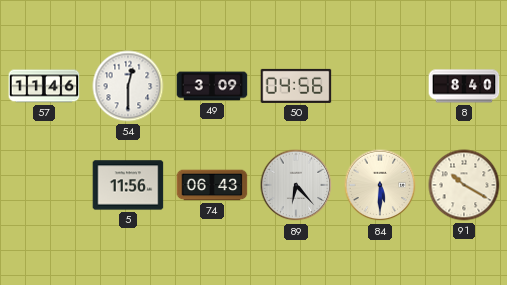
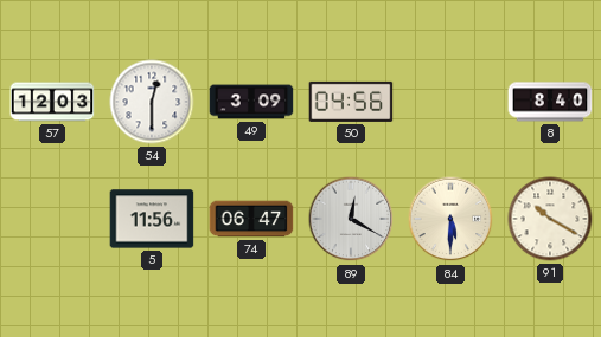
57: 11:46 -> 12:03 (52, 102)
74: 06:43 -> 06:47 (251, 219)
89: 6:23 -> 12:20 (351, 219)
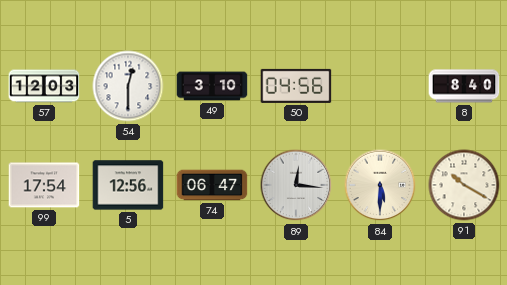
49: 3:09 -> 3:10 (212, 86)
99: none -> 17:54 (44, 185)
5: 11:56 -> 12:56 (128, 185)
89: 12:20 -> 12:16 (296, 185)
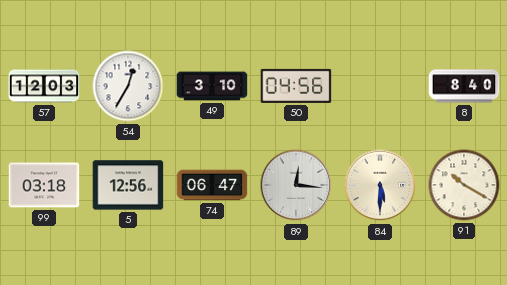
54: 12:30 -> 12:35 (128, 86)
99: 17:54 -> 03:18 (44, 185)
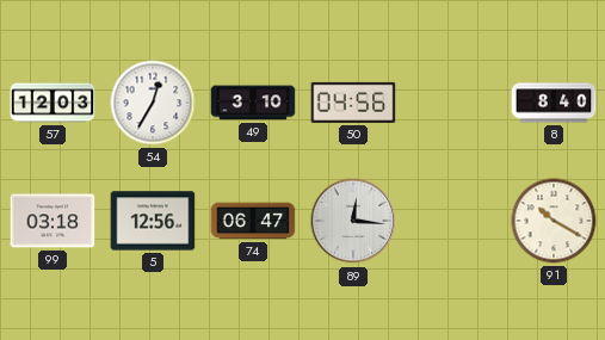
84: 5:30 -> none (380, 185)
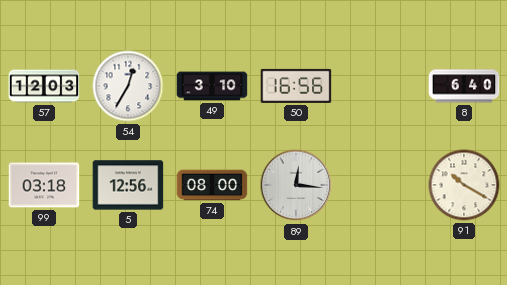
50: 04:56 -> 16:56 (296, 86)
8: 8:40 -> 6:40 (464, 86)
74: 06:47 -> 08:00 (212, 185)
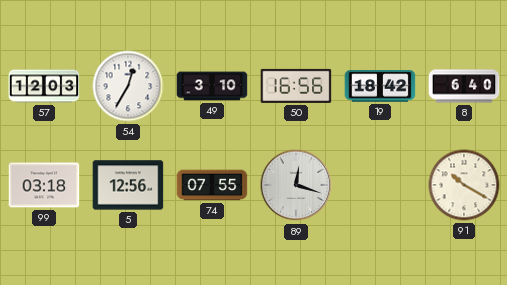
19: none -> 18:42 (380, 86)
74: 08:00 -> 07:55 (212, 185)
89: 12:16 -> 12:18 (296, 185)
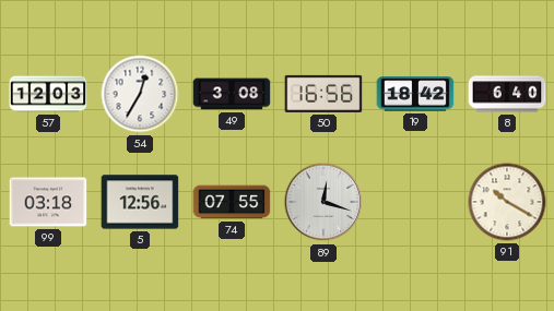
49: 3:10 -> 3:08 (232, 94)
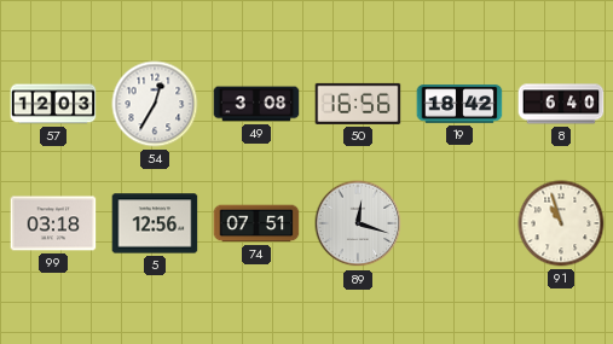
74: 07:55 -> 07:51 (256, 223)
91: 10:20 -> 10:57 (561, 223)
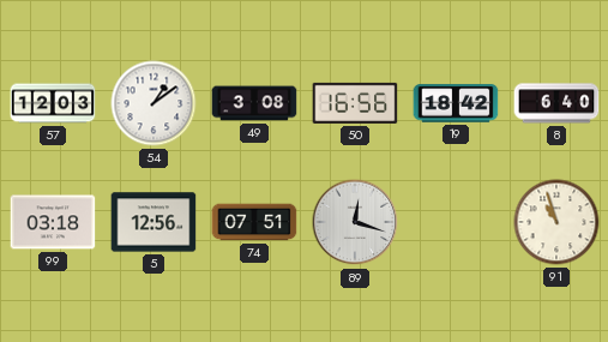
54: 12:35 -> 1:09 (153, 103)
